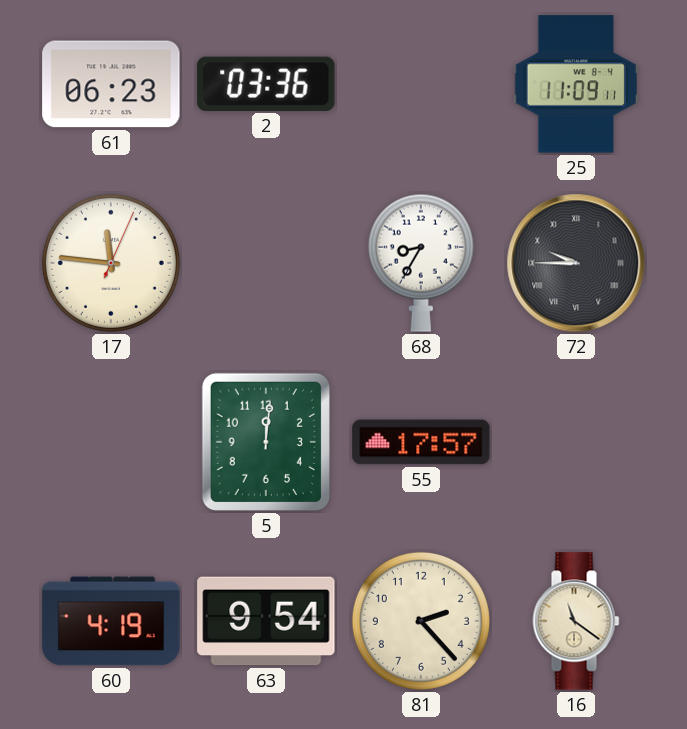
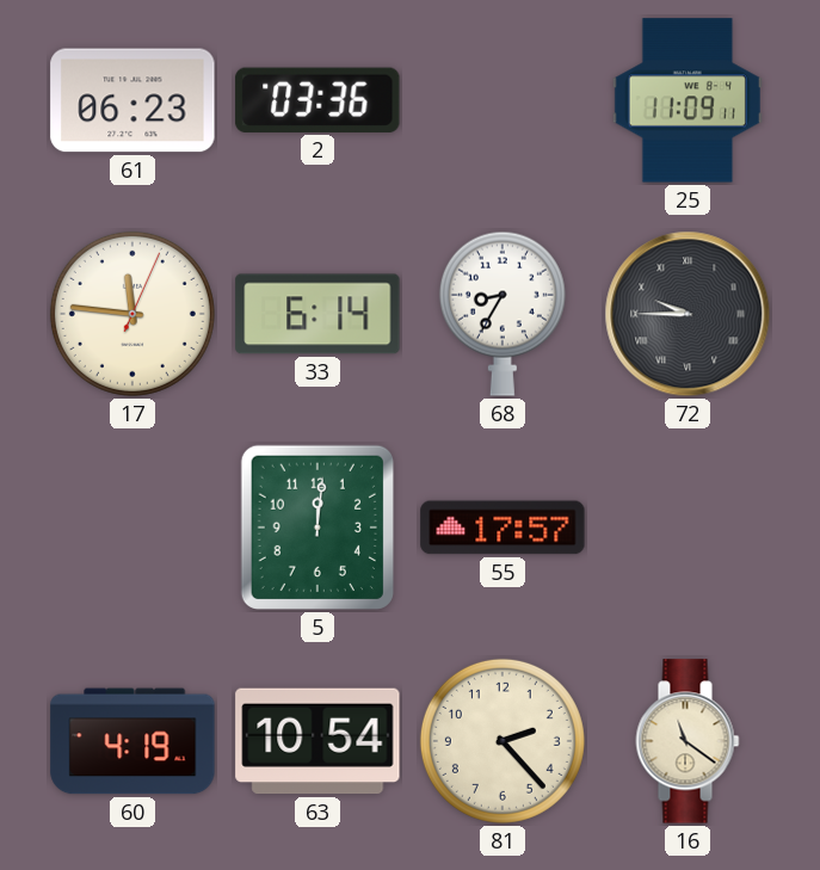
33: none -> 6:14 (317, 314)
63: 9:54 -> 10:54 (317, 741)
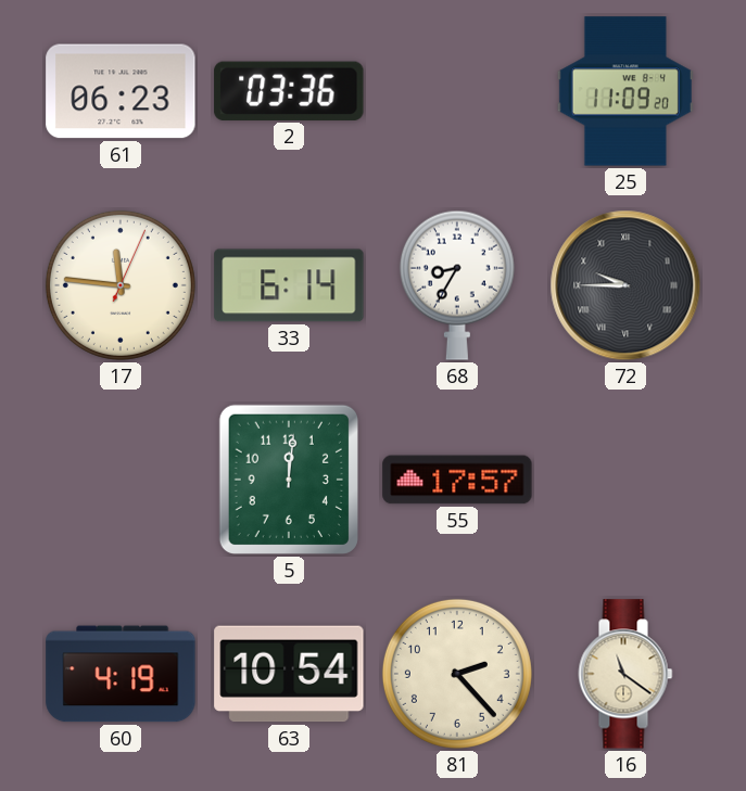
25: 11:09:11 -> 11:09:20 (625, 91)
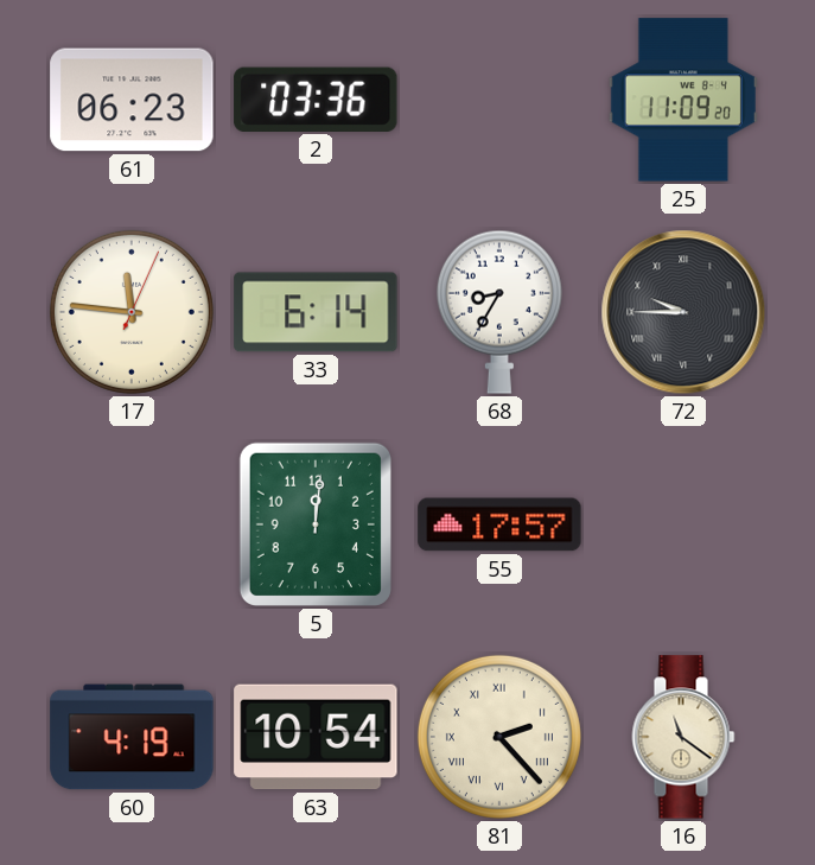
81 numerals: Arabic -> Roman (499, 737)
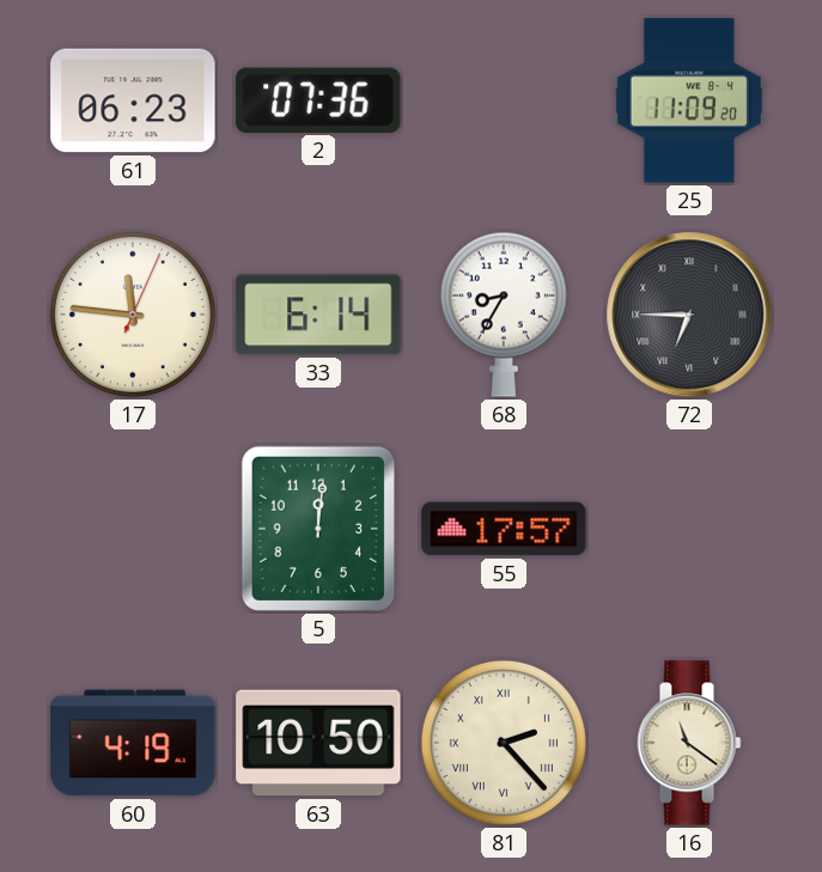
2: 03:36 -> 07:36 (318, 100)
72: 9:45 -> 6:45 (689, 315)
63: 10:54 -> 10:50 (318, 743)
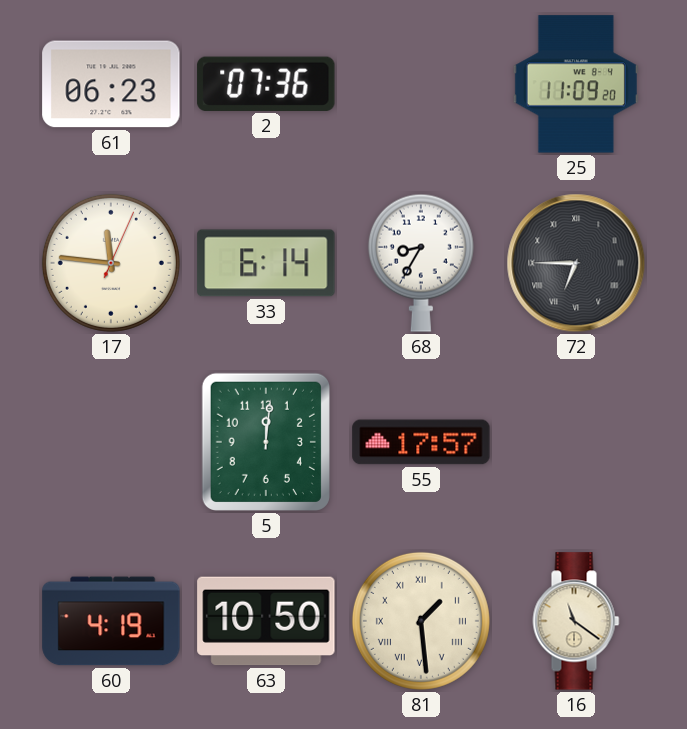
81: 2:23 -> 1:29 (421, 621)
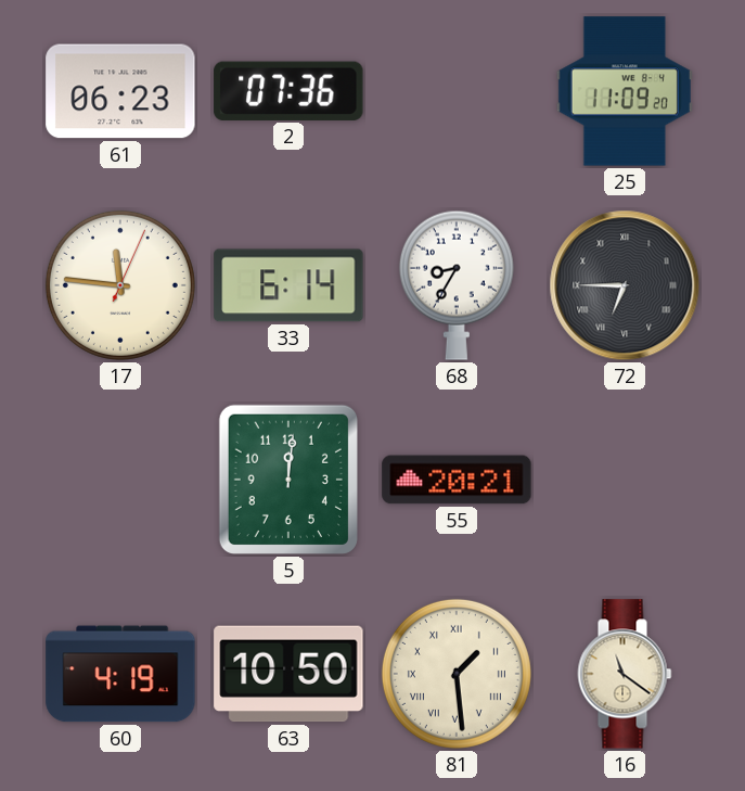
55: 17:57 -> 20:21 (457, 480)
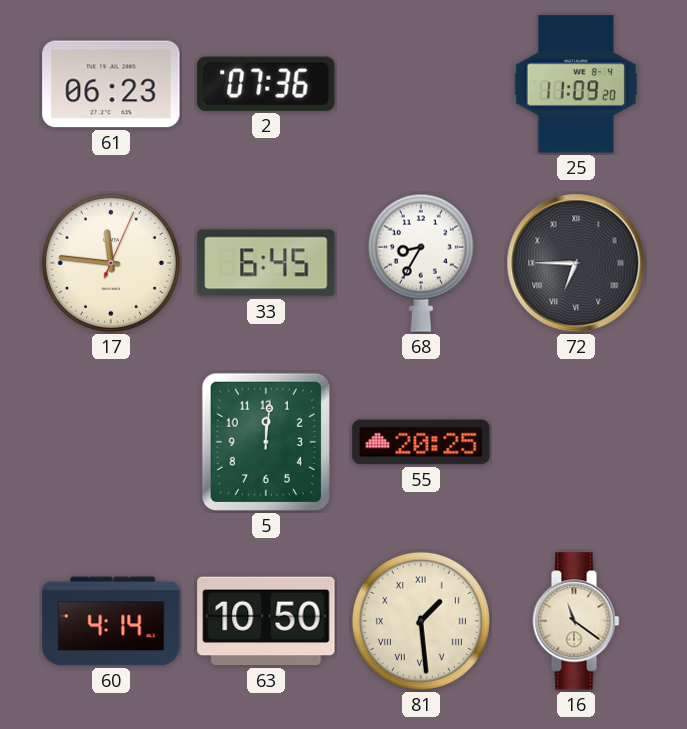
33: 6:14 -> 6:45 (266, 263)
55: 20:21 -> 20:25 (421, 442)
60: 4:19 -> 4:14 (111, 621)
